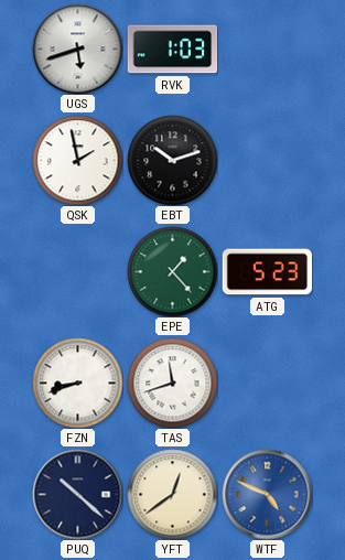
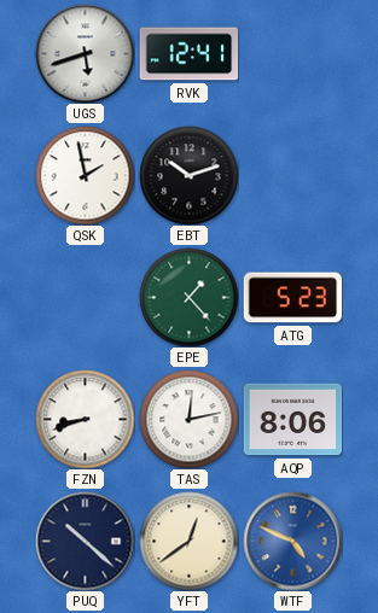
RVK: 1:03 -> 12:41 (188, 54)
TAS: 11:42 -> 12:13 (188, 419)
AQP: none -> 8:06 (292, 420)
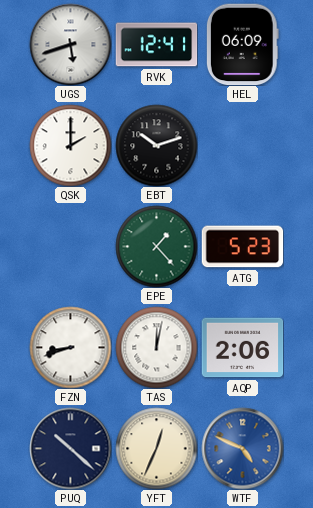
HEL: none -> 06:09 (242, 44)
QSK: 1:58 -> 2:00 (70, 145)
TAS: 12:13 -> 12:02 (156, 347)
AQP: 8:06 -> 2:06 (242, 348)
YFT: 12:39 -> 12:34 (156, 448)
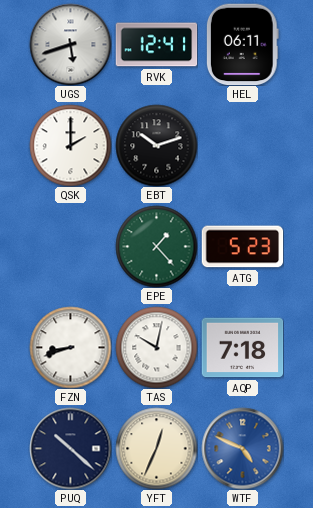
HEL: 06:09 -> 06:11 (242, 44)
TAS: 12:02 -> 10:02 (156, 347)
AQP: 2:06 -> 7:18 (242, 348)
